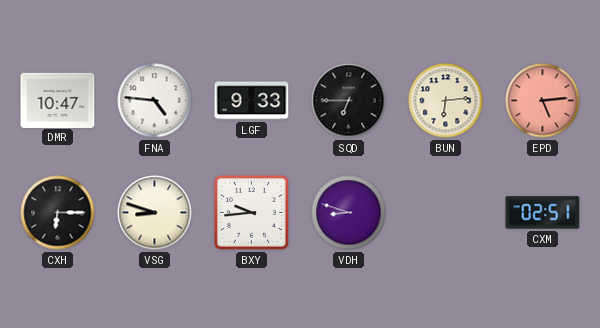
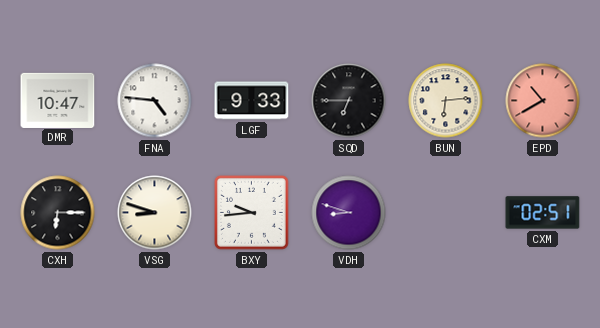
EPD: 5:14 -> 10:40 (543, 101)
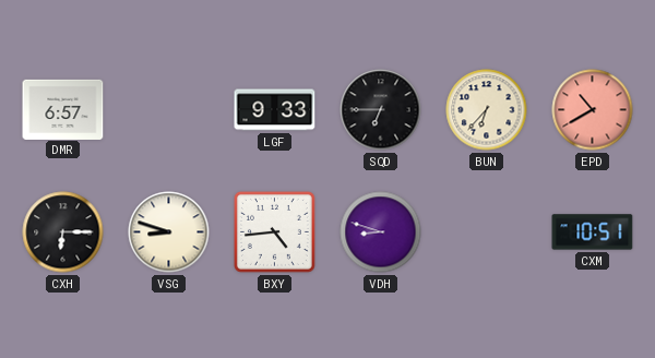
DMR: 10:47 -> 6:57 (63, 109)
FNA: 4:46 -> none (155, 101)
BUN: 6:14 -> 6:37 (487, 110)
BXY: 9:44 -> 4:44 (274, 231)
CXM: 02:51 -> 10:51 (593, 232)
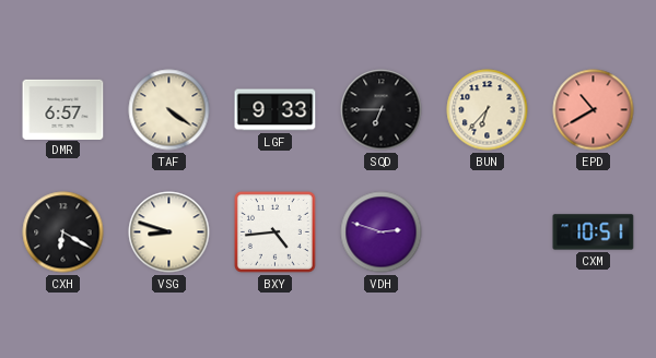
TAF: none -> 4:21 (169, 110)
CXH: 6:15 -> 6:20 (63, 232)
VDH: 8:48 -> 2:48 (382, 232)
